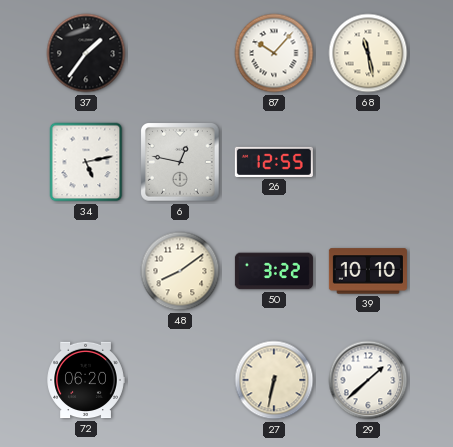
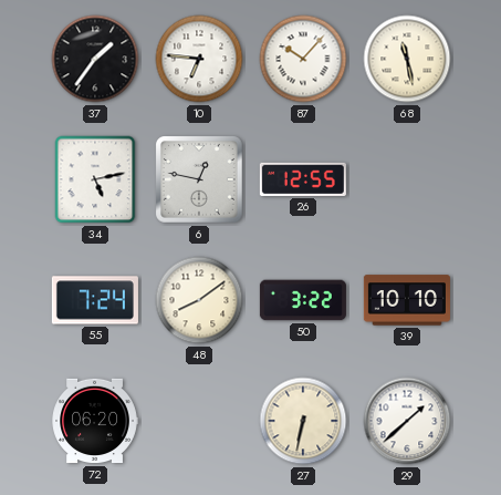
10: none -> 6:46 (199, 59)
55: none -> 7:24 (95, 300)
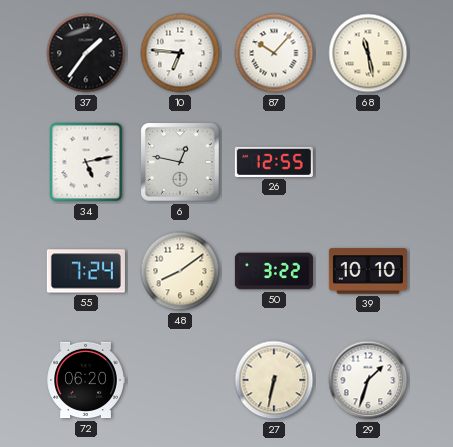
29: 1:38 -> 1:33 (368, 380)
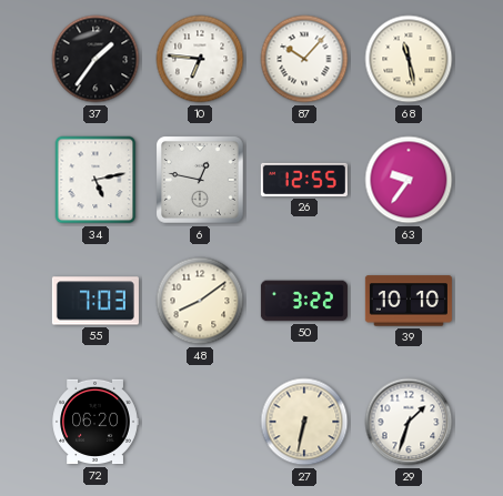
63: none -> 9:36 (409, 180)
55: 7:24 -> 7:03 (95, 301)
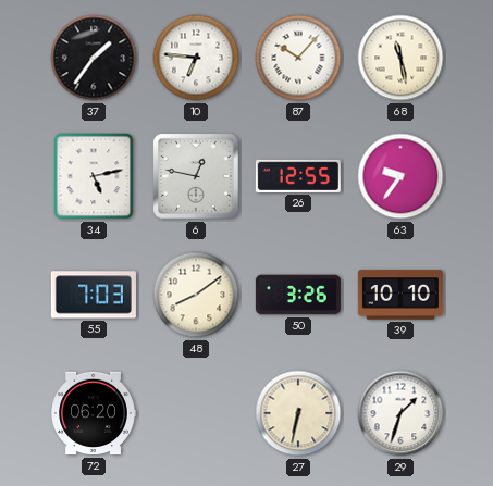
50: 3:22 -> 3:26 (298, 295)
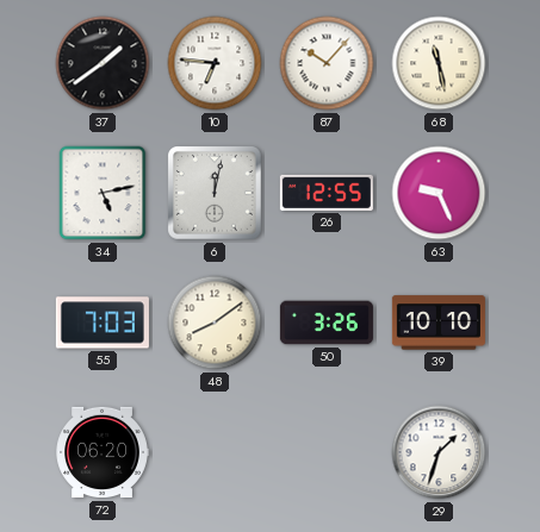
37: 1:36 -> 1:39 (103, 63)
6: 12:47 -> 12:02 (216, 194)
63: 9:36 -> 9:26 (439, 193)
27: 6:32 -> none (298, 413)
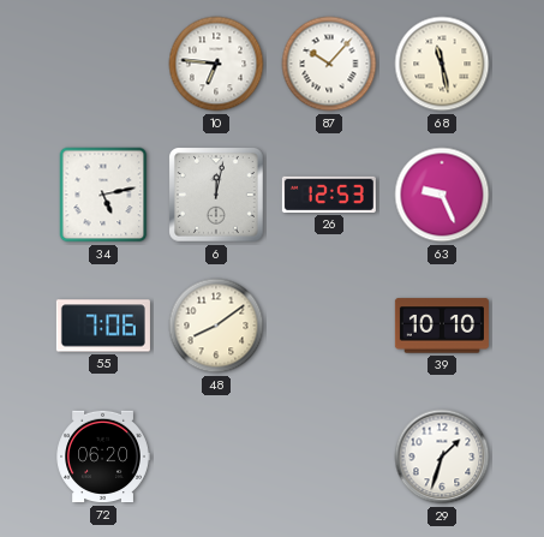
37: 1:39 -> none (103, 63)
26: 12:55 -> 12:53 (329, 195)
55: 7:03 -> 7:06 (103, 326)
50: 3:26 -> none (327, 323)
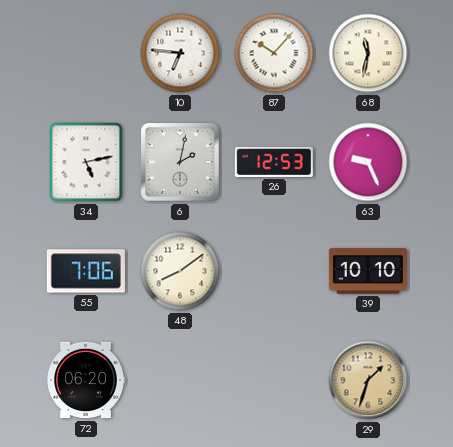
68: 11:28 -> 11:32 (368, 53)
6: 12:02 -> 2:02 (181, 163)
29 dial: white -> champagne (368, 380)
